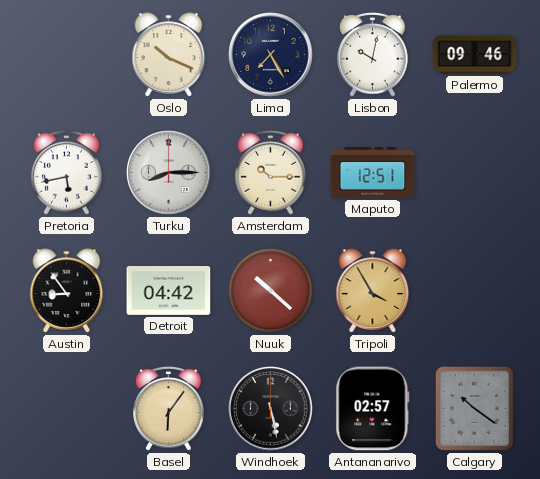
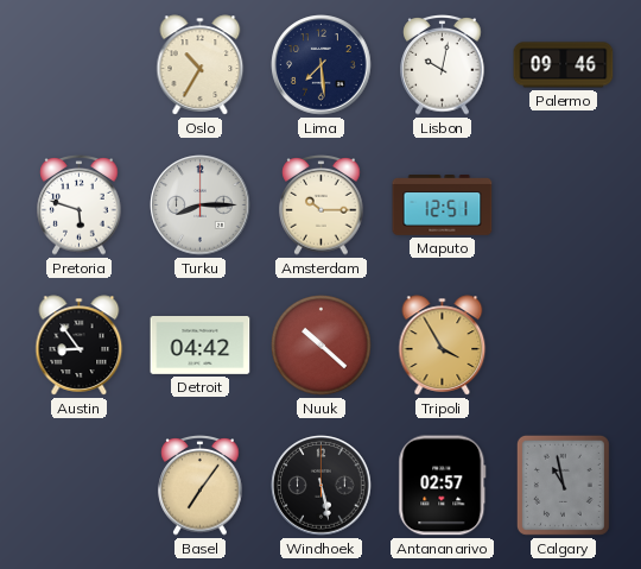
Oslo: 10:19 -> 10:35 (201, 65)
Lima: 7:25 -> 7:29 (322, 65)
Pretoria: 5:43 -> 5:48 (80, 206)
Basel: 6:06 -> 7:06 (201, 486)
Calgary: 10:21 -> 10:58 (563, 485)
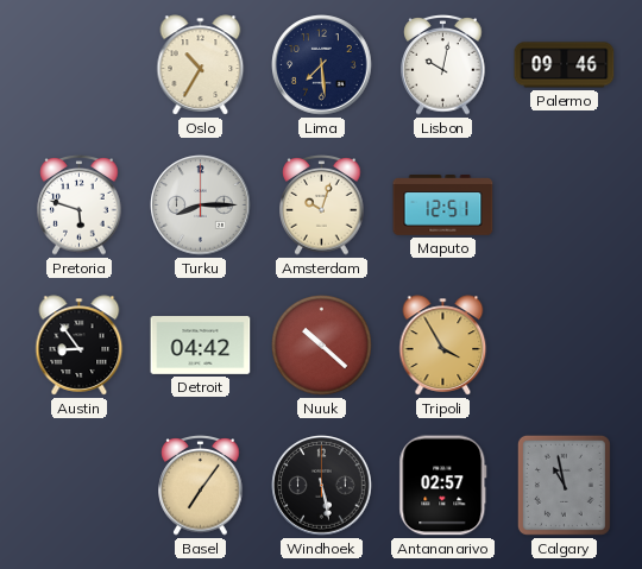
Amsterdam: 10:15 -> 10:03 (322, 206)
